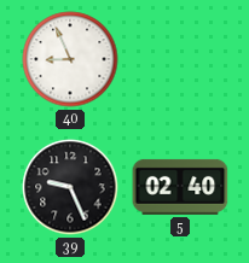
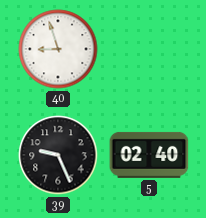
40: 8:56 -> 8:57 (58, 49)
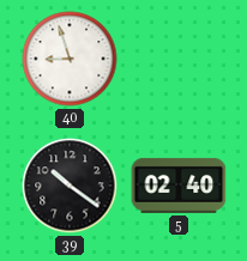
39: 9:26 -> 10:21 (70, 186)
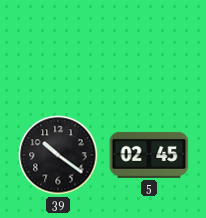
40: 8:57 -> none (70, 59)
5: 02:40 -> 02:45 (149, 155)
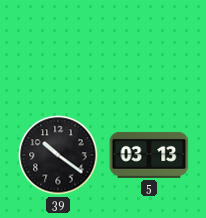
5: 02:45 -> 03:13 (149, 155)
